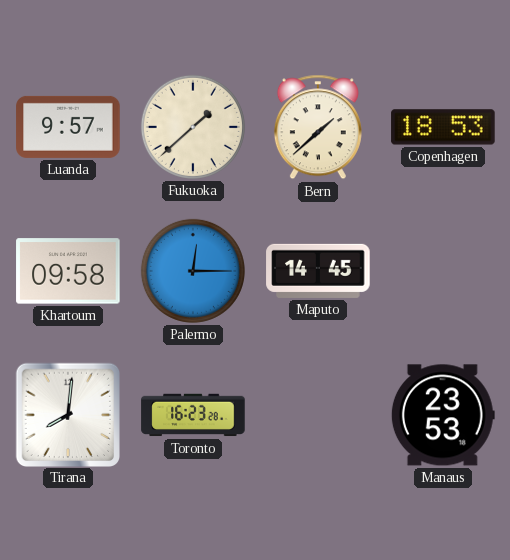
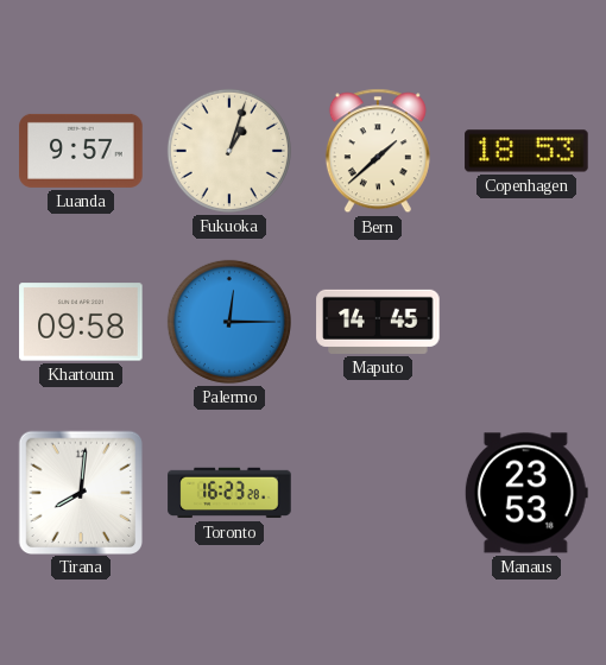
Fukuoka: 1:38 -> 1:03 (229, 151)
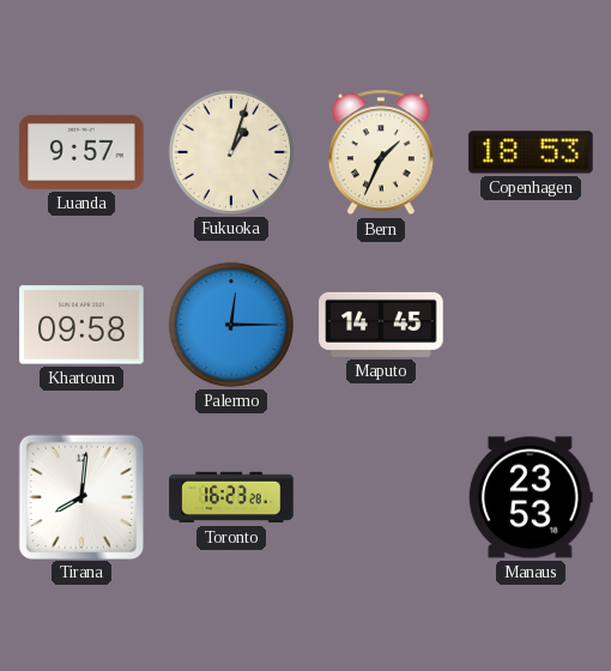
Bern: 1:38 -> 1:34 (381, 152)
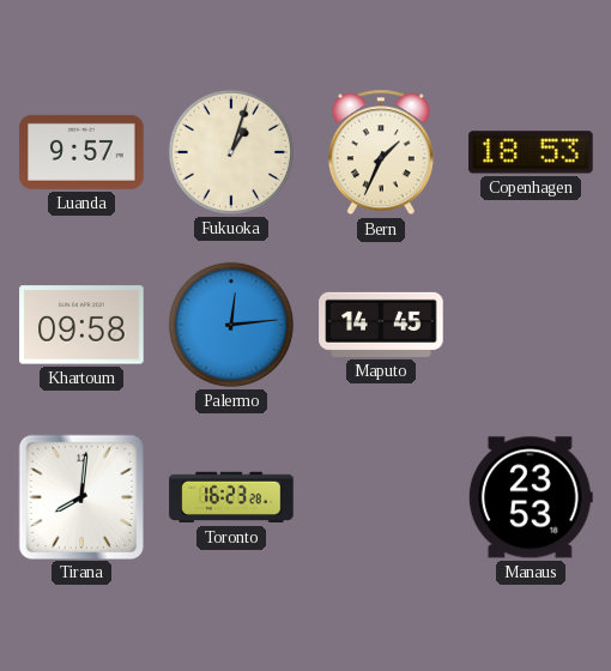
Palermo: 12:15 -> 12:14 (231, 325)
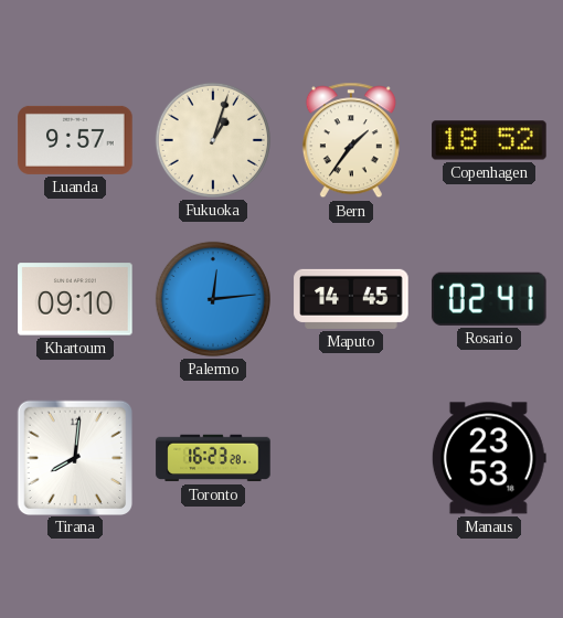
Bern: 1:34 -> 1:36 (351, 140)
Copenhagen: 18:53 -> 18:52 (489, 140)
Khartoum: 09:58 -> 09:10 (75, 299)
Rosario: none -> 02:41 (489, 299)
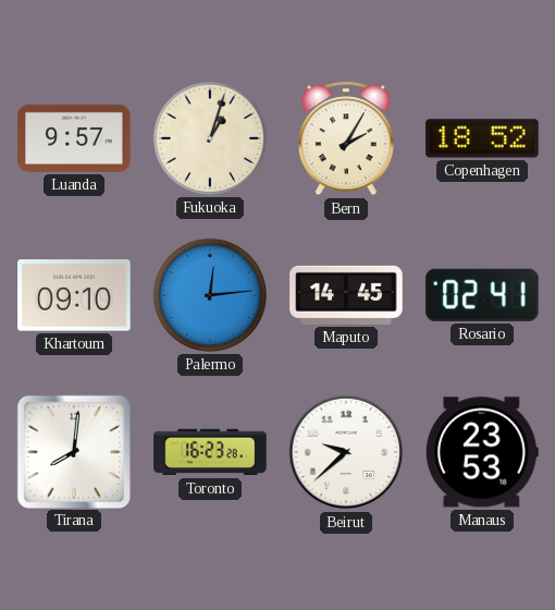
Bern: 1:36 -> 2:05 (346, 138)
Beirut: none -> 9:38 (346, 452)
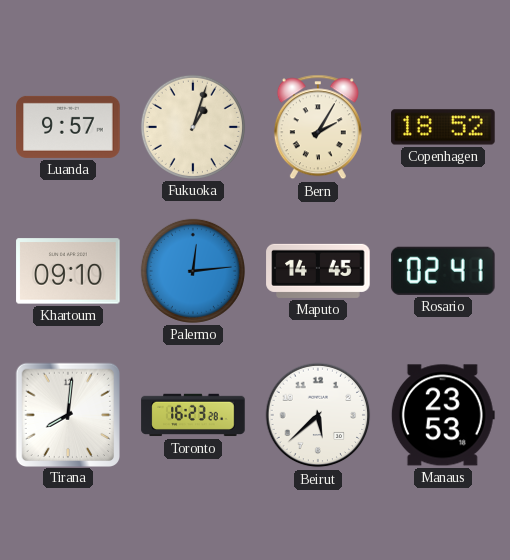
Beirut: 9:38 -> 5:38 (318, 415)
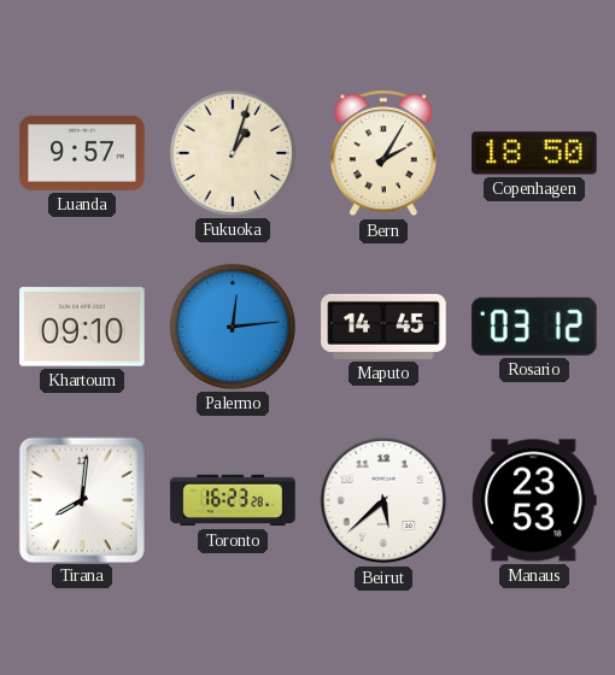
Copenhagen: 18:52 -> 18:50 (534, 153)
Rosario: 02:41 -> 03:12 (534, 327)
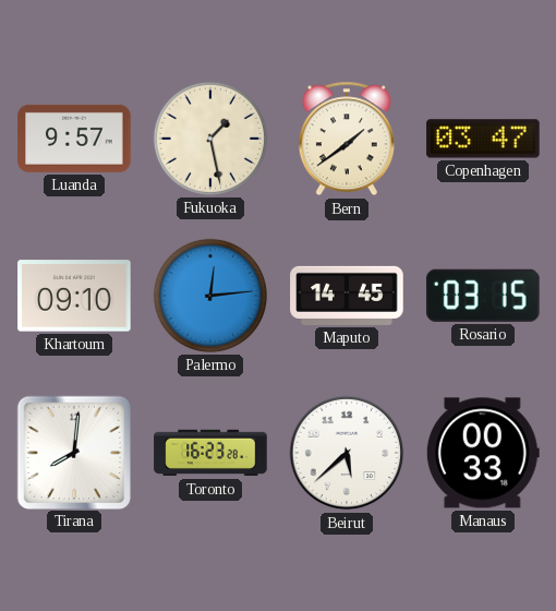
Fukuoka: 1:03 -> 1:28 (210, 139)
Bern: 2:05 -> 1:39 (347, 139)
Copenhagen: 18:50 -> 03:47 (483, 139)
Rosario: 03:12 -> 03:15 (483, 296)
Manaus: 23:53 -> 00:33 (483, 453)
